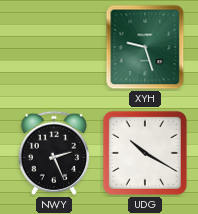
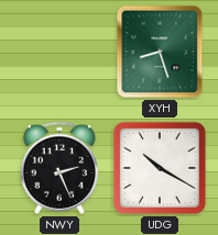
XYH: 9:27 -> 8:27 (160, 52)
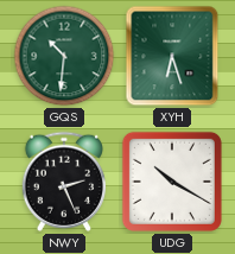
GQS: none -> 10:31 (64, 56)
XYH: 8:27 -> 6:27 (172, 56)
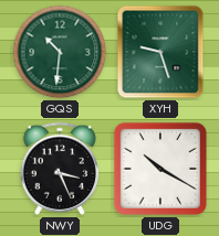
XYH: 6:27 -> 9:27 (160, 52)
NWY: 2:26 -> 3:26 (60, 169)
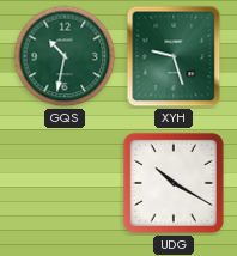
GQS: 10:31 -> 10:32 (65, 56)
NWY: 3:26 -> none (60, 169)
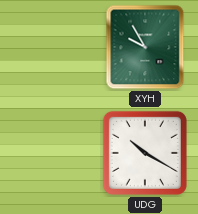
GQS: 10:32 -> none (65, 56)
XYH: 9:27 -> 9:55 (145, 47)
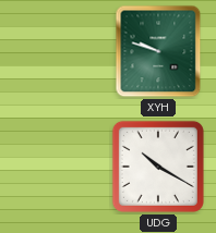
XYH: 9:55 -> 9:48 (158, 51)
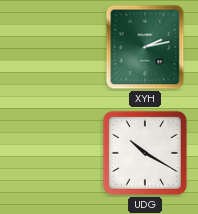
XYH: 9:48 -> 2:13 (145, 47)
